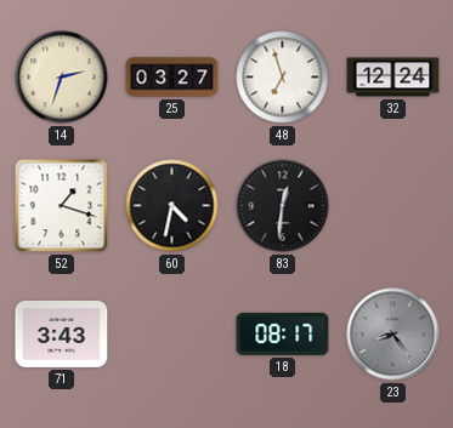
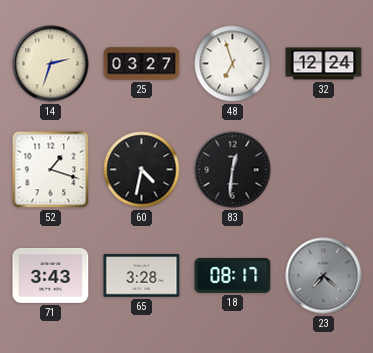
65: none -> 3:28 (142, 276)
23: 8:24 -> 7:22 (324, 276)
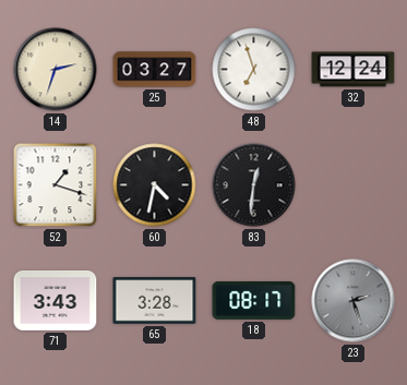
23: 7:22 -> 2:27 (354, 301)
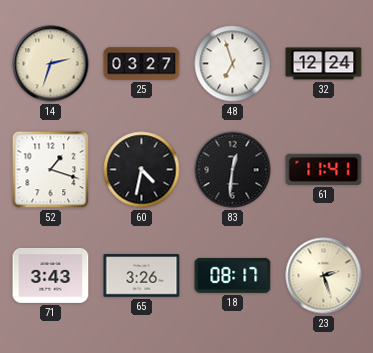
61: none -> 11:41 (324, 169)
65: 3:28 -> 3:26 (142, 276)
23 dial: grey -> cream (324, 276)
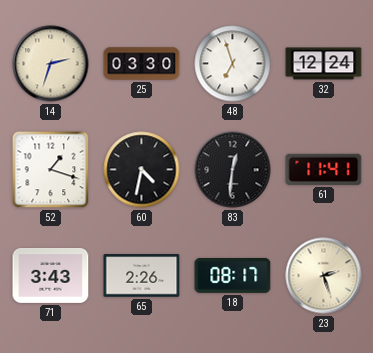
25: 03:27 -> 03:30 (142, 64)
65: 3:26 -> 2:26 (142, 276)
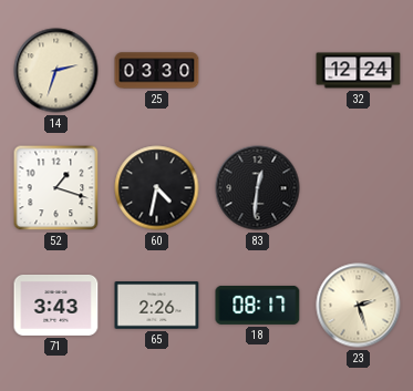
48: 6:57 -> none (233, 64)
61: 11:41 -> none (324, 169)
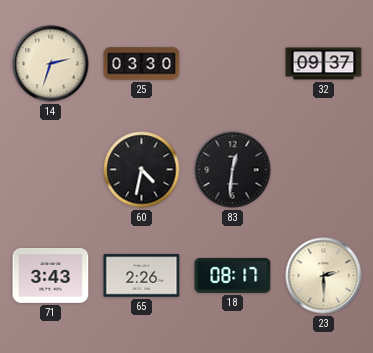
32: 12:24 -> 09:37 (324, 64)
52: 1:18 -> none (56, 188)
23: 2:27 -> 2:30 (324, 276)
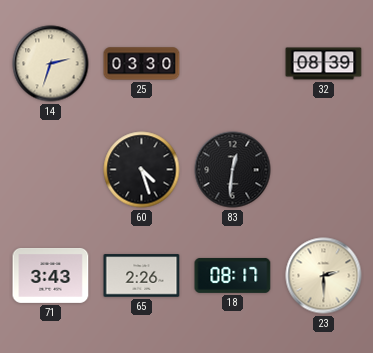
32: 09:37 -> 08:39 (324, 64)
60: 4:32 -> 4:27 (142, 170)
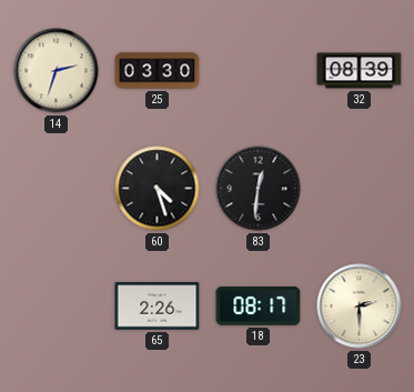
71: 3:43 -> none (51, 275)
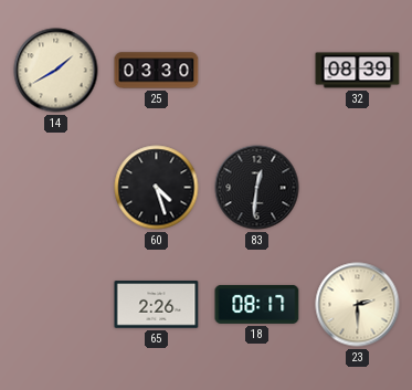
14: 2:33 -> 1:40 (56, 71)
